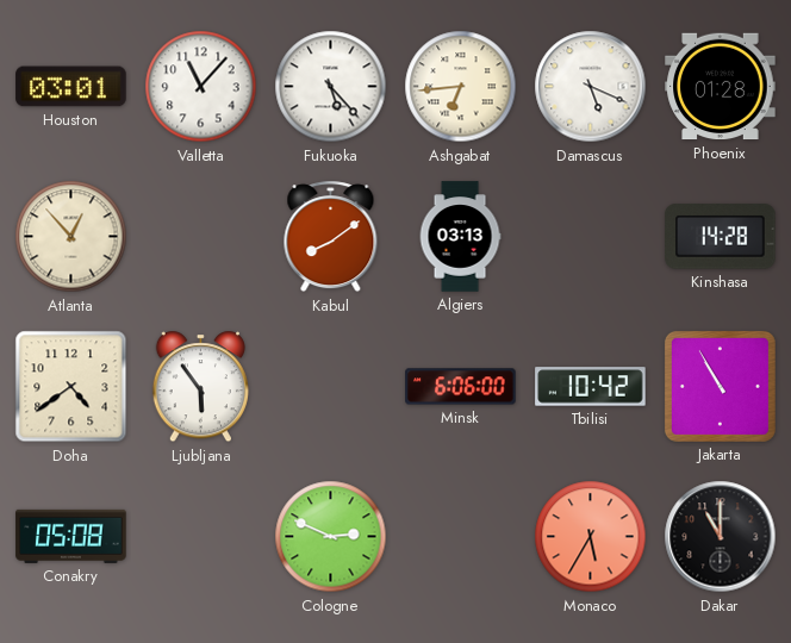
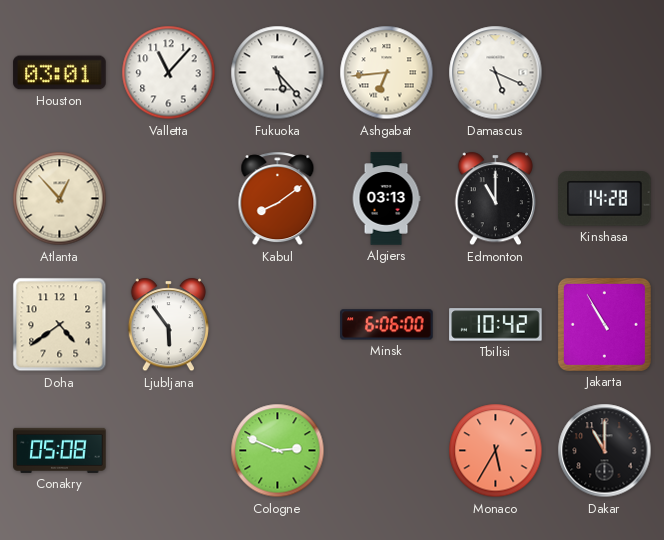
Phoenix: 01:28 -> none (721, 87)
Edmonton: none -> 11:00 (495, 199)
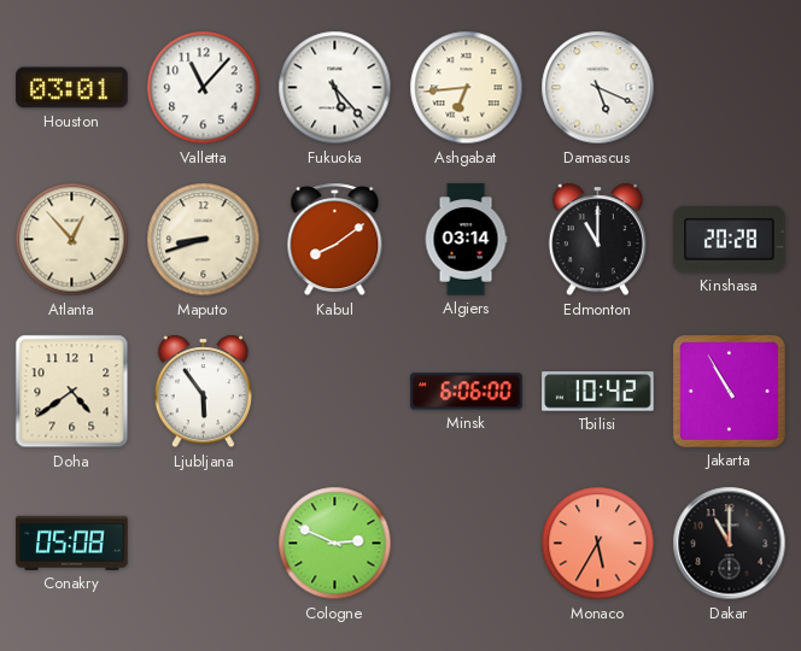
Maputo: none -> 8:42 (204, 240)
Algiers: 03:13 -> 03:14 (466, 240)
Kinshasa: 14:28 -> 20:28 (730, 240)
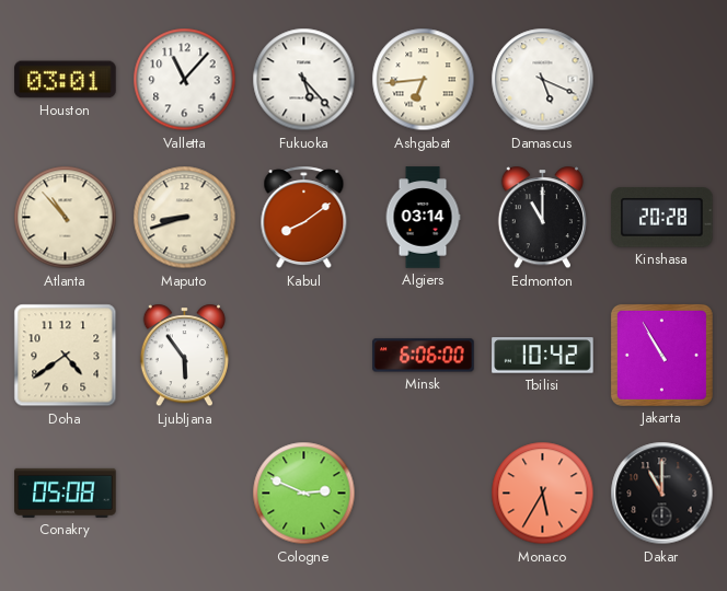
Atlanta: 12:53 -> 10:53 (66, 218)
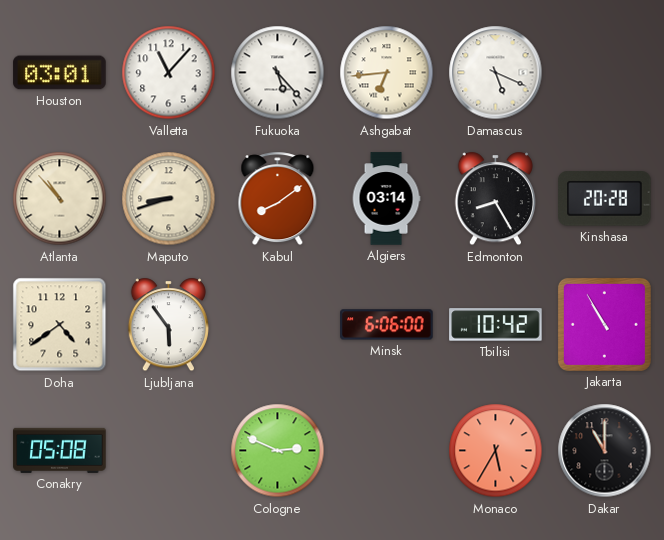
Edmonton: 11:00 -> 8:25 (495, 199)
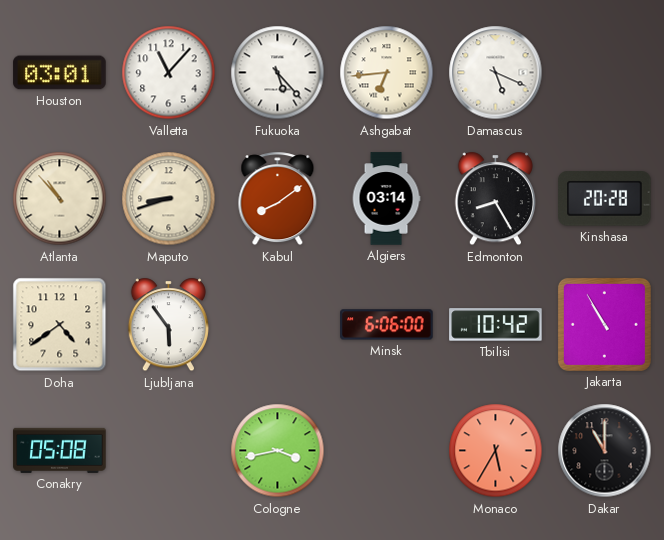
Cologne: 2:49 -> 3:43 (278, 451)
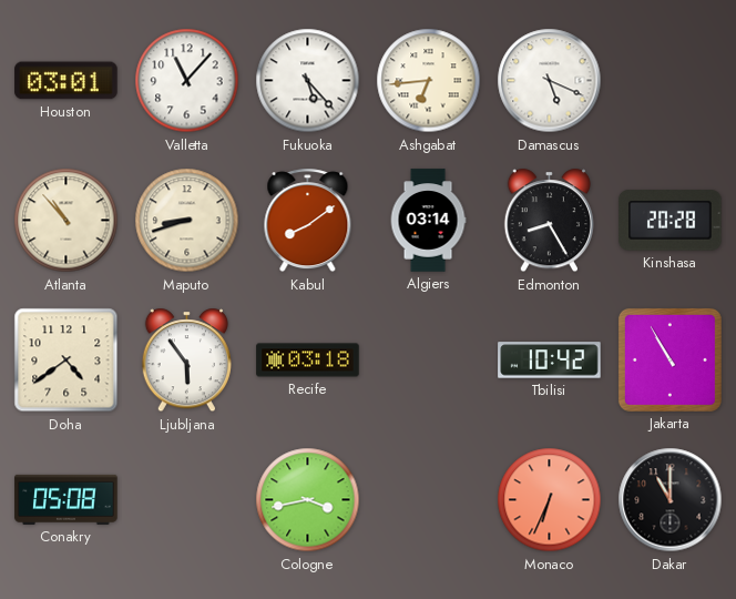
Recife: none -> 03:18 (308, 361)
Minsk: 6:06 -> none (387, 325)
Monaco: 5:35 -> 6:34 (550, 500)
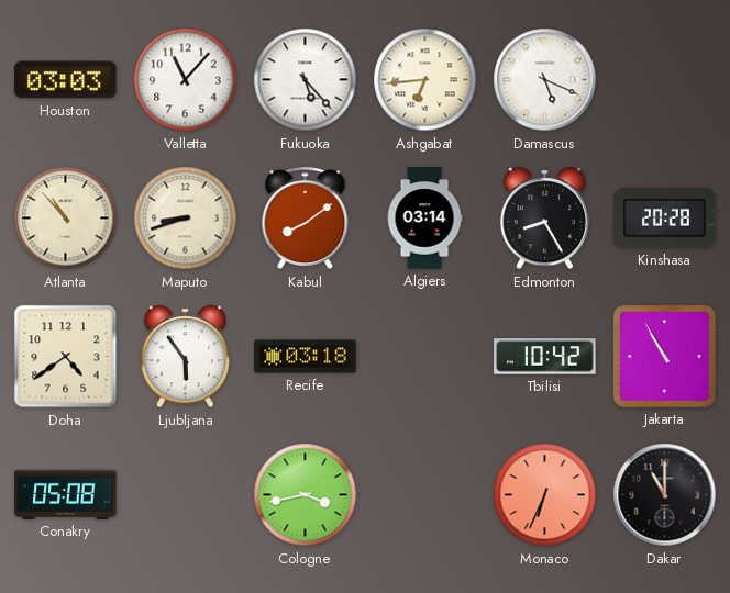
Houston: 03:01 -> 03:03 (66, 80)
